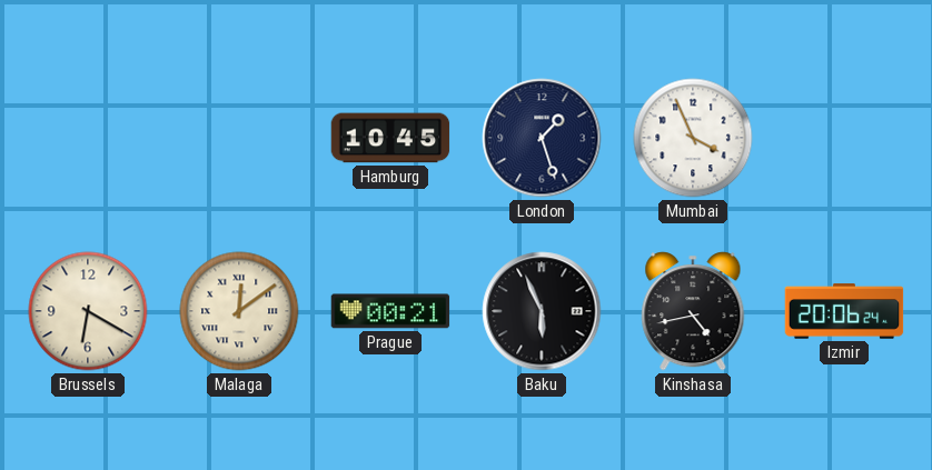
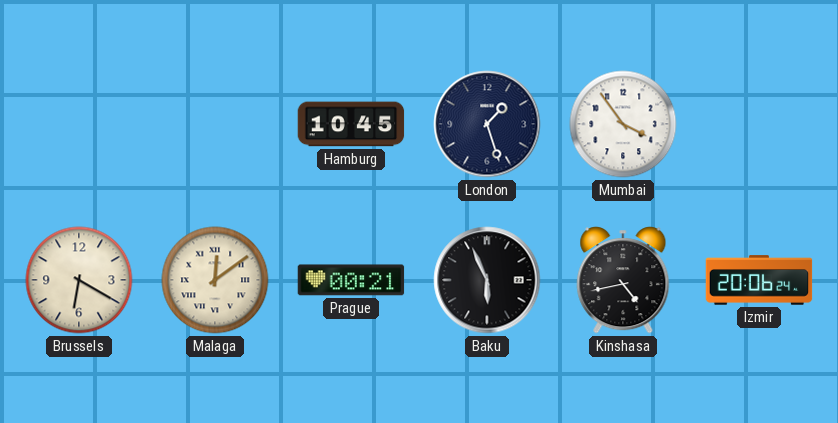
Mumbai: 3:56 -> 3:54 (623, 124)
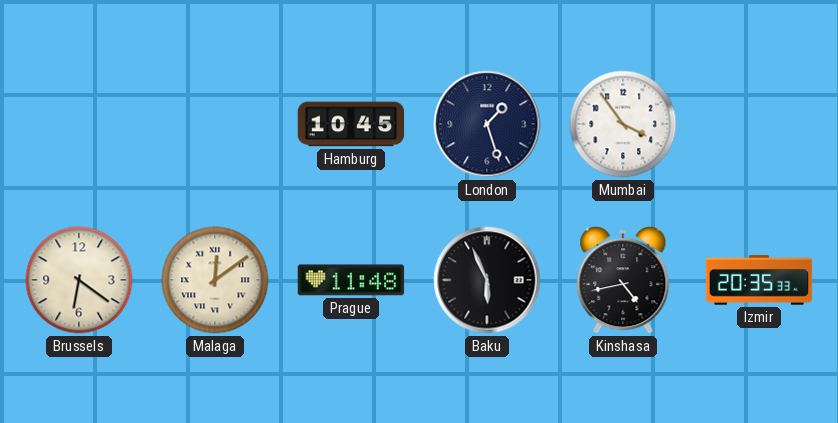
Brussels: 6:20 -> 6:21 (79, 280)
Prague: 00:21 -> 11:48 (351, 280)
Izmir: 20:06 -> 20:35 (759, 280)
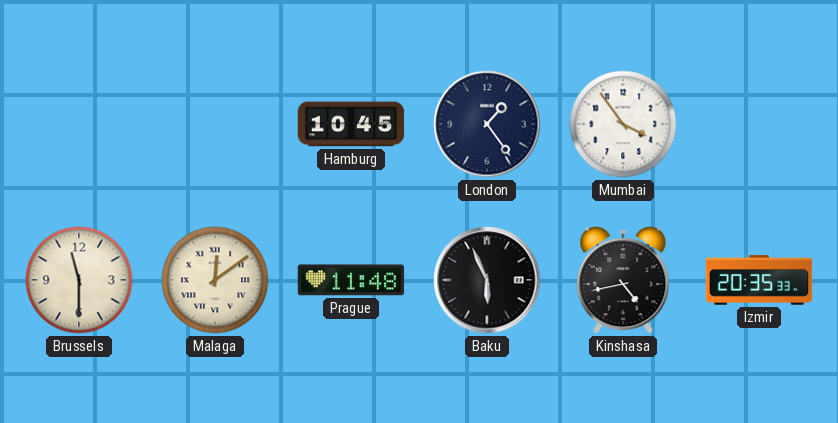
London: 1:27 -> 1:24 (487, 124)
Brussels: 6:21 -> 11:30 (79, 280)
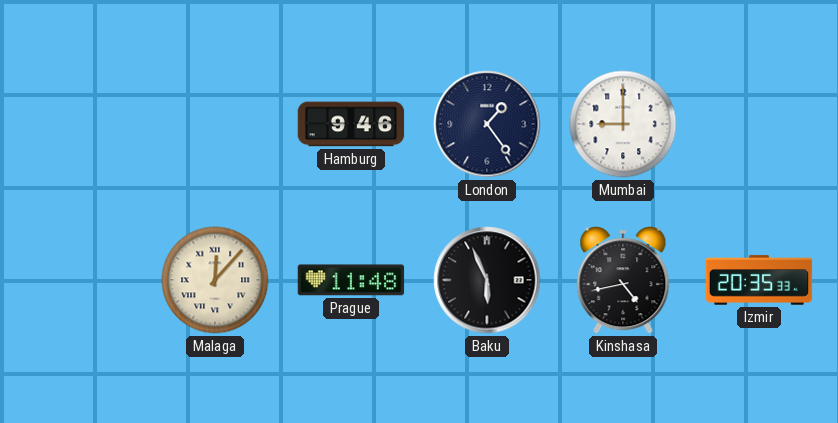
Hamburg: 10:45 -> 9:46 (351, 124)
Mumbai: 3:54 -> 9:00 (623, 124)
Brussels: 11:30 -> none (79, 280)
Malaga: 12:09 -> 12:07 (215, 280)
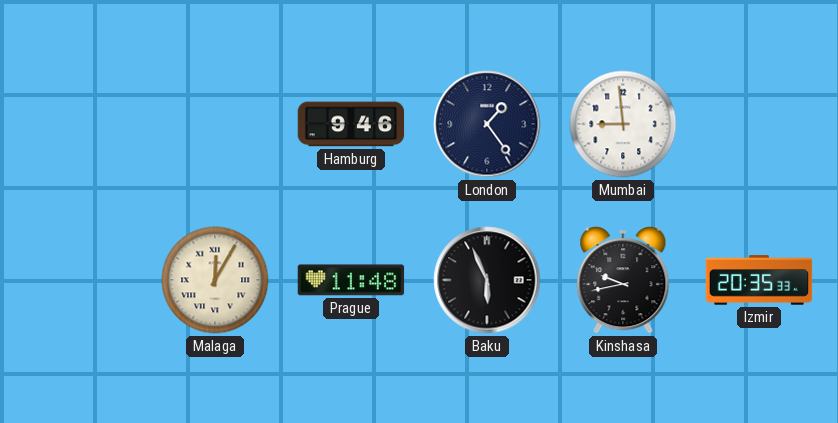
Mumbai: 9:00 -> 8:59 (623, 124)
Malaga: 12:07 -> 12:05 (215, 280)
Kinshasa: 4:43 -> 9:43 (623, 280)
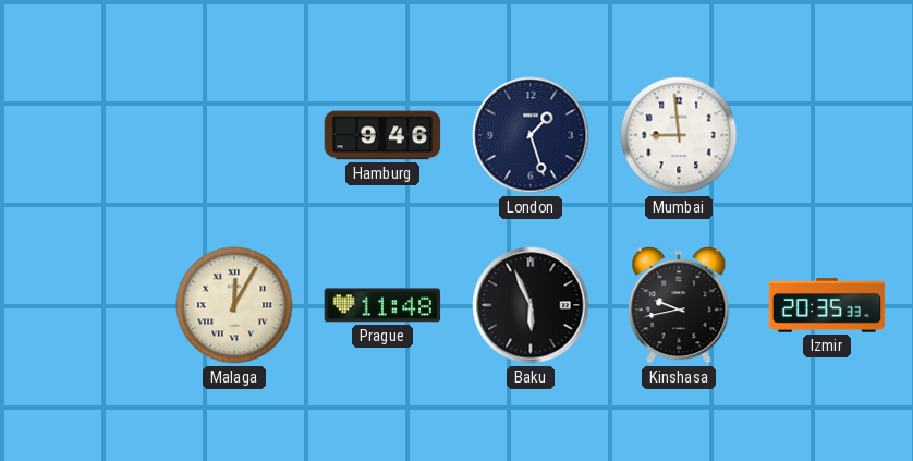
London: 1:24 -> 1:27 (531, 135)
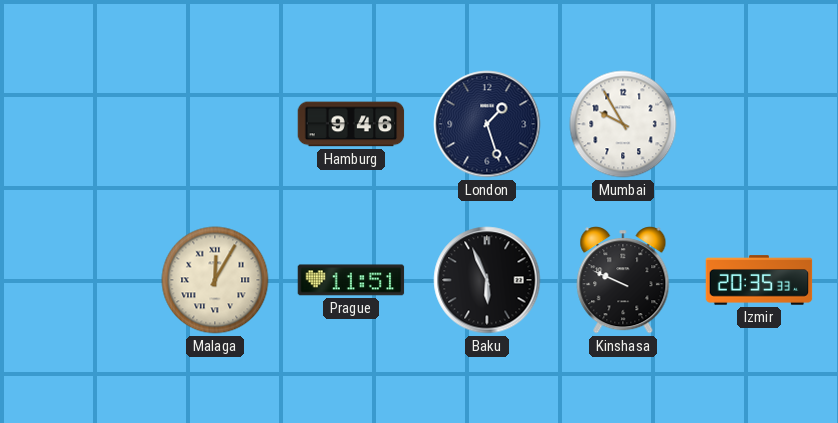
Mumbai: 8:59 -> 9:55 (623, 124)
Prague: 11:48 -> 11:51 (351, 280)
Kinshasa: 9:43 -> 9:49 (623, 280)
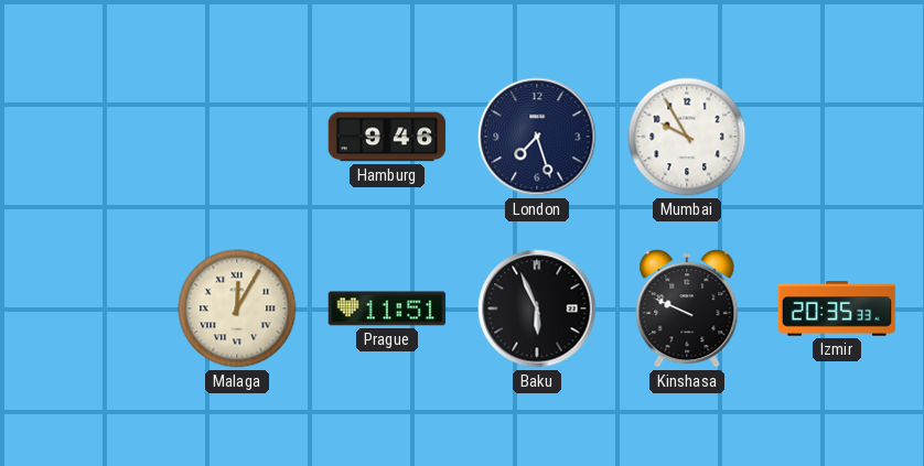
London: 1:27 -> 7:27 (537, 137)
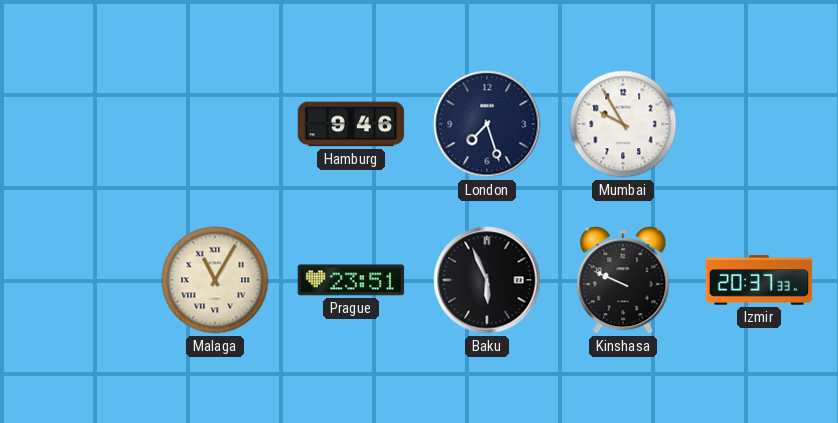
Malaga: 12:05 -> 11:05 (215, 280)
Prague: 11:51 -> 23:51 (351, 280)
Izmir: 20:35 -> 20:37 (759, 280)
